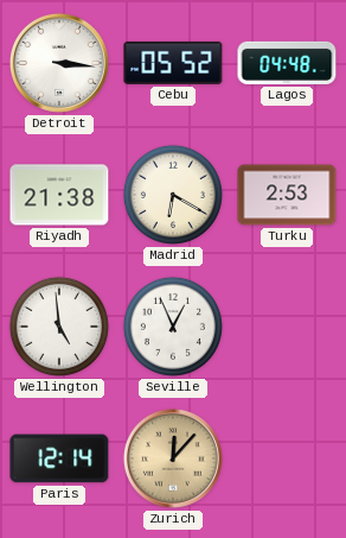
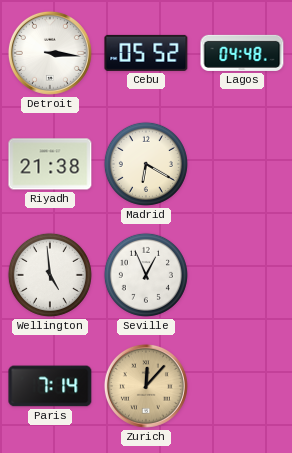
Turku: 2:53 -> none (287, 195)
Paris: 12:14 -> 7:14 (50, 386)
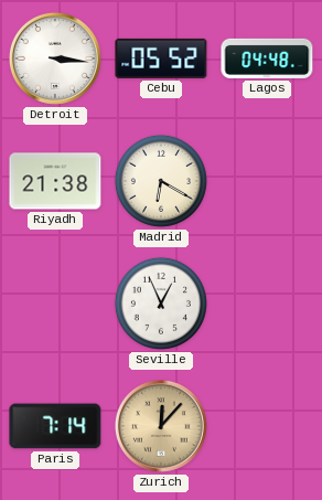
Wellington: 4:59 -> none (50, 275)
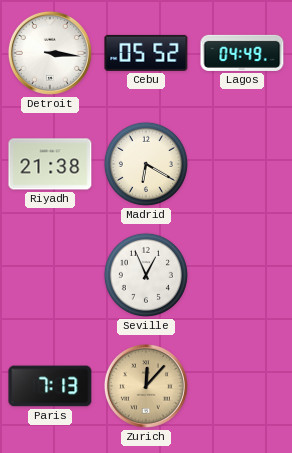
Lagos: 04:48 -> 04:49 (242, 53)
Paris: 7:14 -> 7:13 (50, 386)
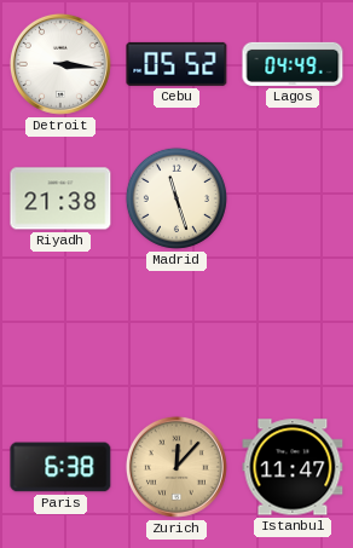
Madrid: 6:20 -> 11:27 (176, 198)
Seville: 12:56 -> none (146, 275)
Paris: 7:13 -> 6:38 (60, 467)
Istanbul: none -> 11:47 (293, 467)
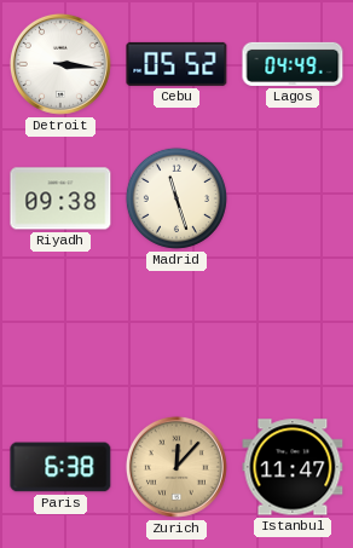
Riyadh: 21:38 -> 09:38 (60, 198)
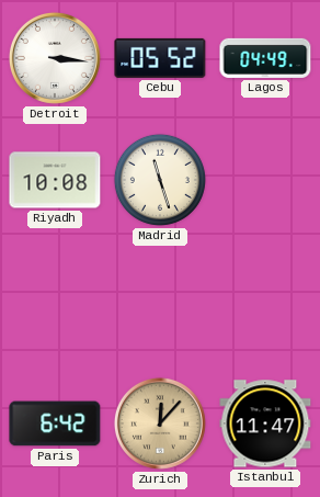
Riyadh: 09:38 -> 10:08 (55, 180)
Paris: 6:38 -> 6:42 (55, 423)
